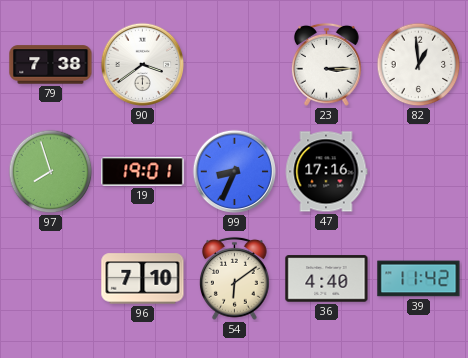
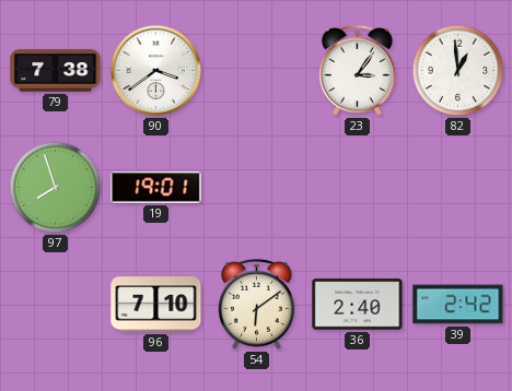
23: 3:15 -> 3:06 (358, 70)
99: 8:34 -> none (235, 172)
47: 17:16 -> none (326, 172)
36: 4:40 -> 2:40 (358, 305)
39: 11:42 -> 2:42 (458, 305)
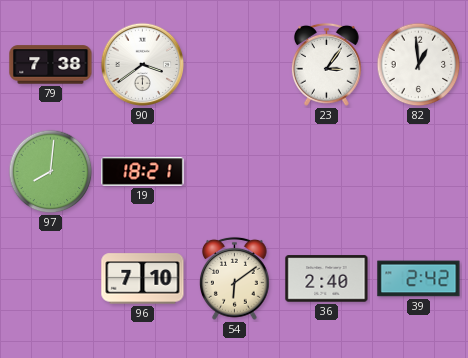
97: 7:57 -> 8:01 (51, 172)
19: 19:01 -> 18:21 (143, 172)
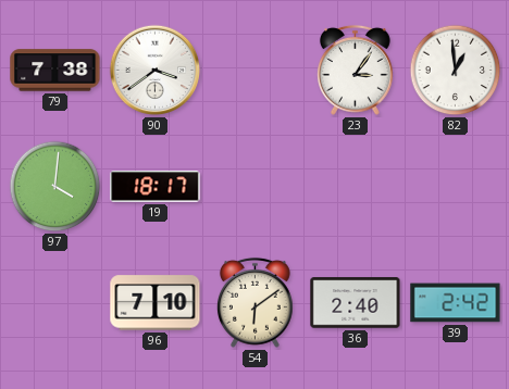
97: 8:01 -> 4:01 (55, 187)
19: 18:21 -> 18:17 (156, 187)
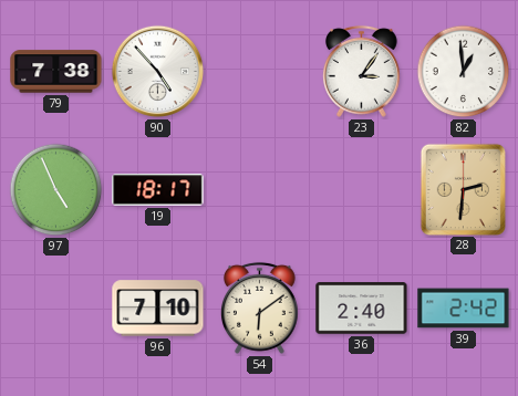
90: 3:39 -> 4:53 (158, 72)
97: 4:01 -> 4:56 (56, 190)
28: none -> 2:31 (463, 189)
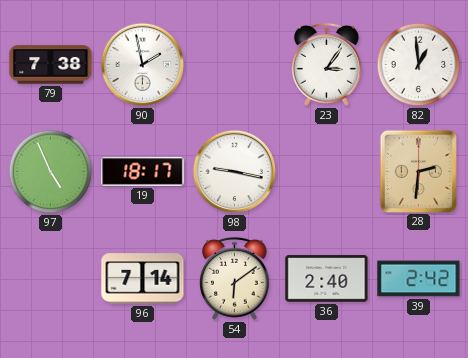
90: 4:53 -> 1:58 (143, 65)
98: none -> 9:17 (235, 172)
96: 7:10 -> 7:14 (143, 279)
